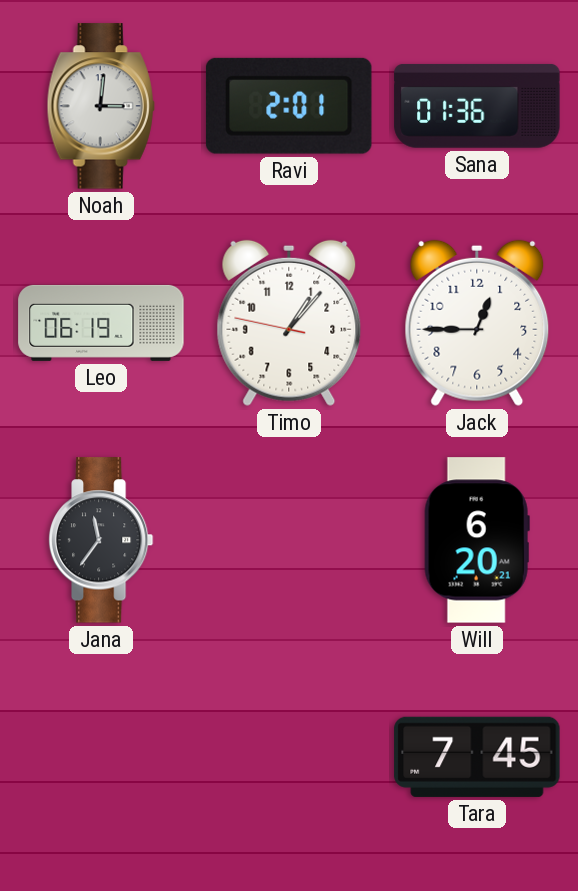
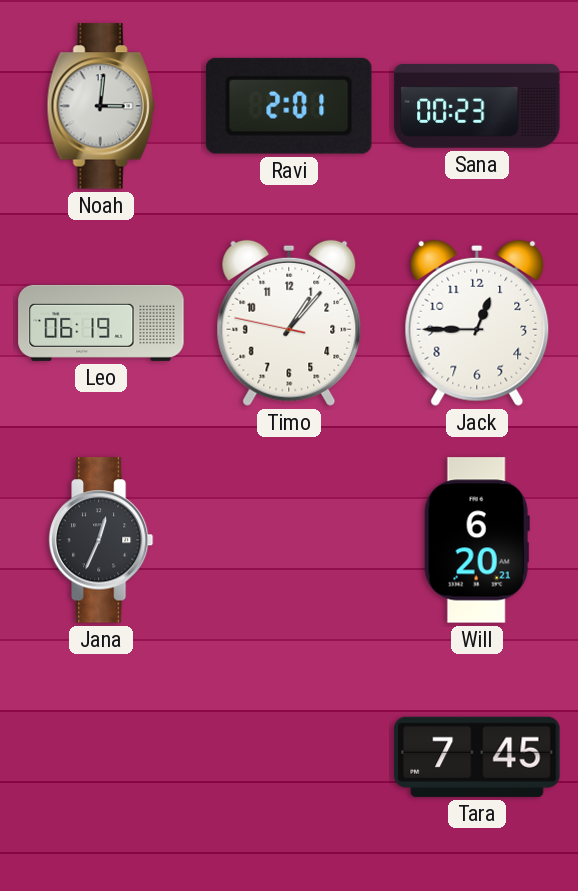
Sana: 01:36 -> 00:23 (477, 106)
Jana: 11:36 -> 12:34 (101, 540)
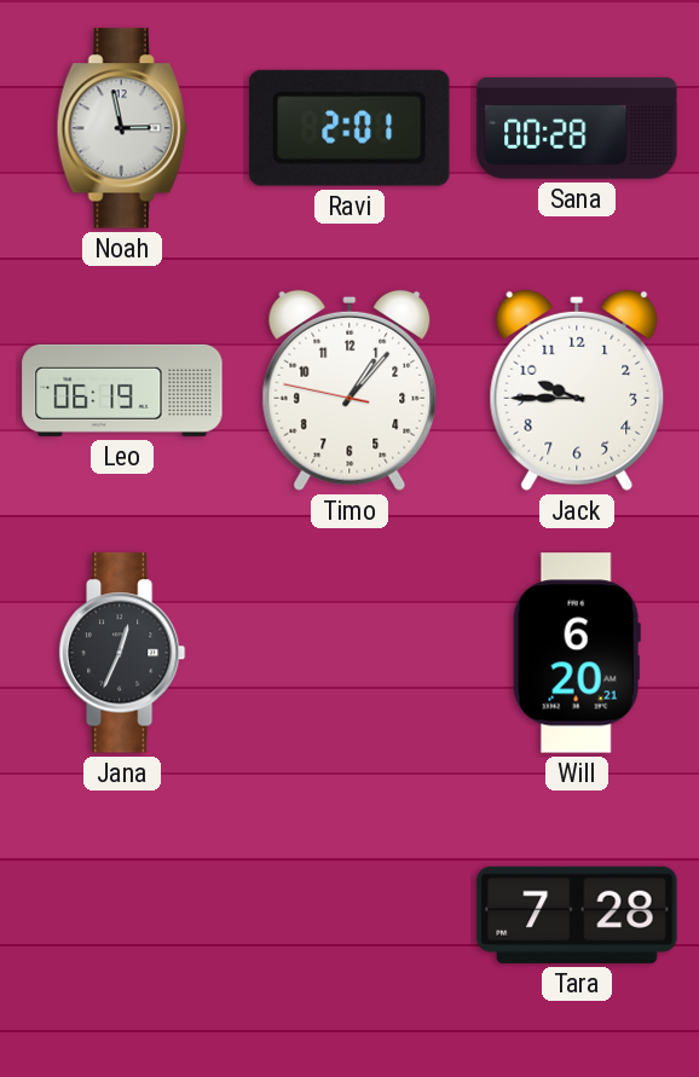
Noah: 3:01 -> 2:58 (122, 128)
Sana: 00:23 -> 00:28 (577, 128)
Jack: 12:45 -> 9:45 (577, 390)
Tara: 7:45 -> 7:28 (577, 915)
